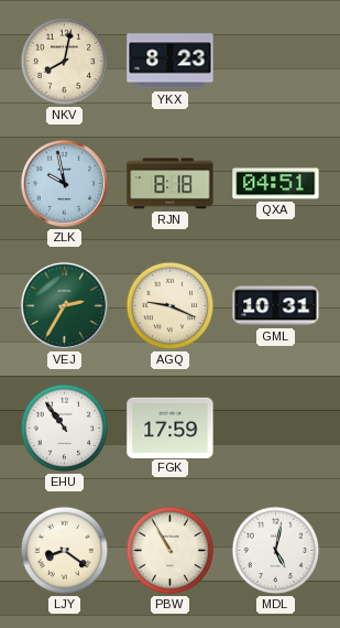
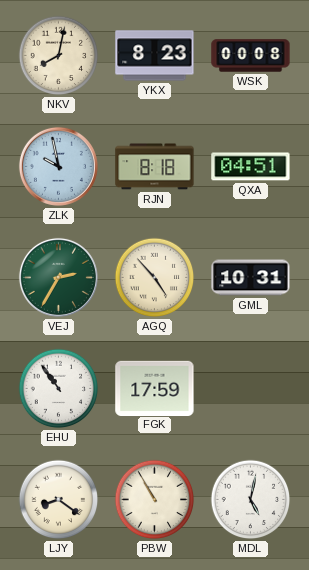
WSK: none -> 00:08 (251, 56)
AGQ: 9:19 -> 4:53 (155, 278)
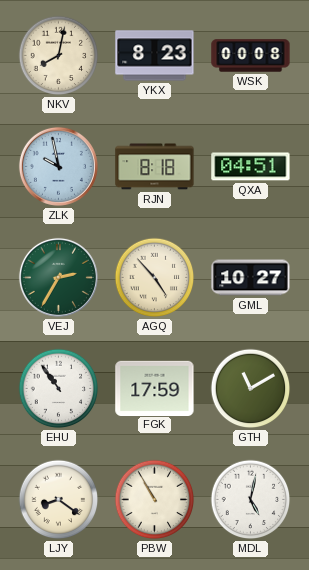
GML: 10:31 -> 10:27 (251, 278)
GTH: none -> 11:10 (251, 389)
